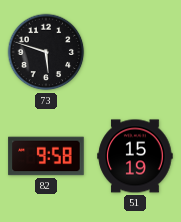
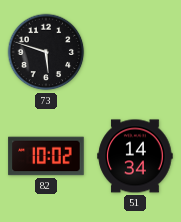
82: 9:58 -> 10:02 (46, 156)
51: 15:19 -> 14:34 (135, 156)
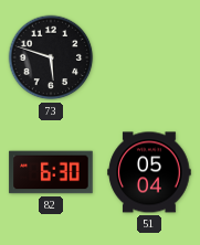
82: 10:02 -> 6:30 (51, 172)
51: 14:34 -> 05:04 (149, 172)
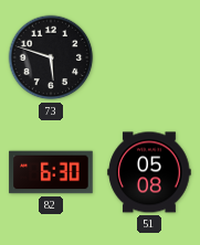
51: 05:04 -> 05:08 (149, 172)
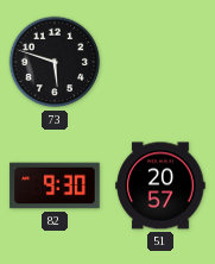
82: 6:30 -> 9:30 (55, 186)
51: 05:08 -> 20:57 (160, 186)
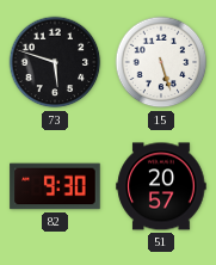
15: none -> 5:27 (161, 62)
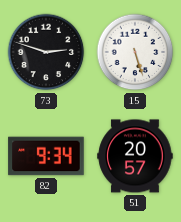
73: 5:48 -> 2:48 (46, 52)
82: 9:30 -> 9:34 (46, 156)
